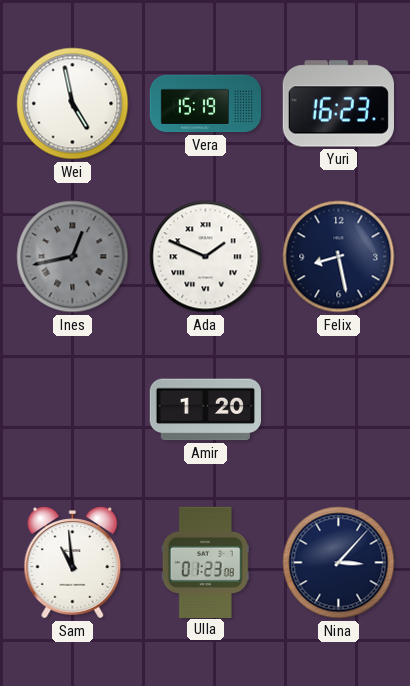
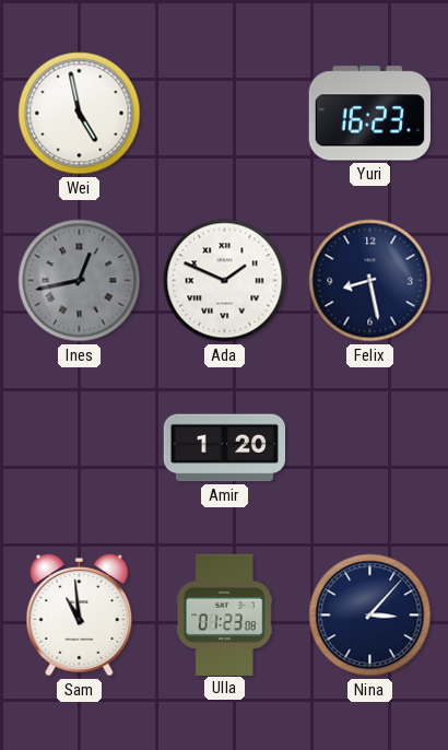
Vera: 15:19 -> none (205, 104)
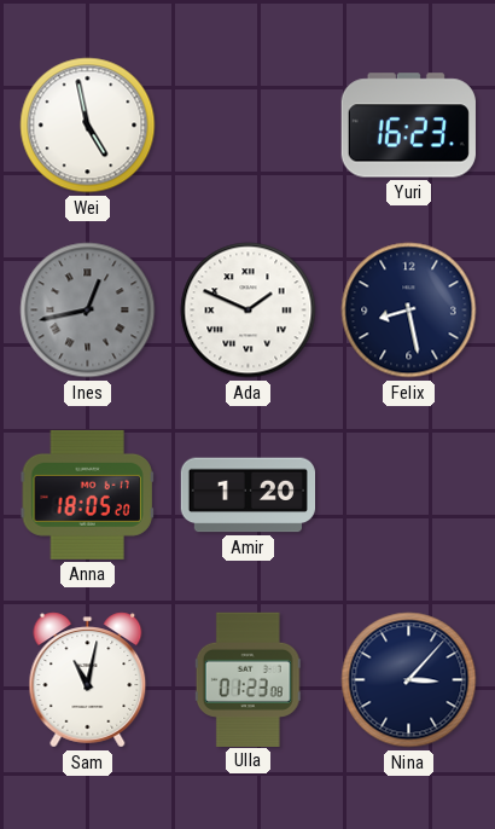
Anna: none -> 18:05 (87, 494)
Sam: 10:59 -> 11:02 (88, 680)
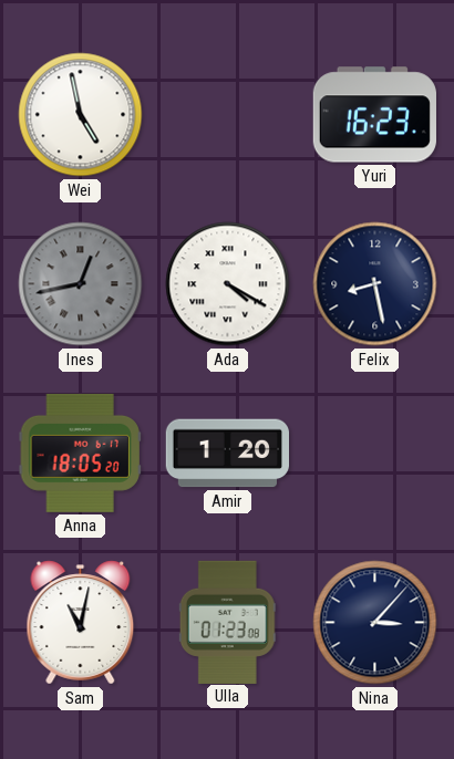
Ada: 1:49 -> 4:20 (228, 284)
